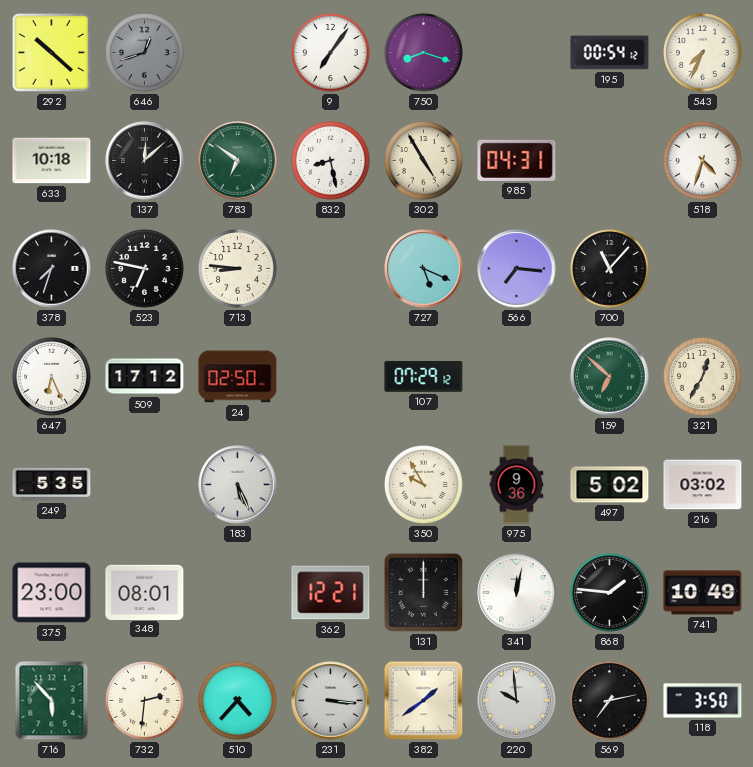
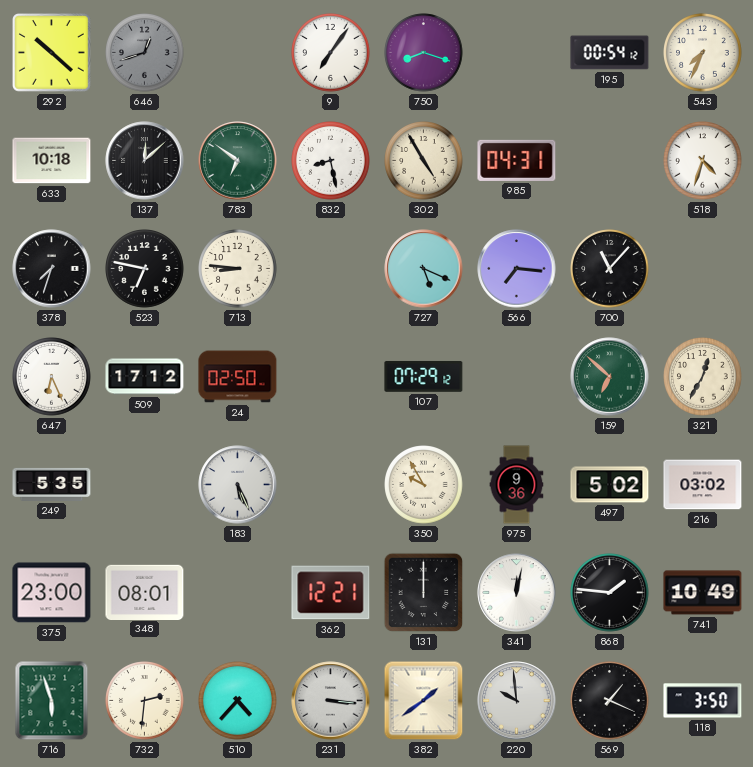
716: 5:53 -> 5:57 (52, 701)
569: 7:13 -> 1:19 (610, 701)
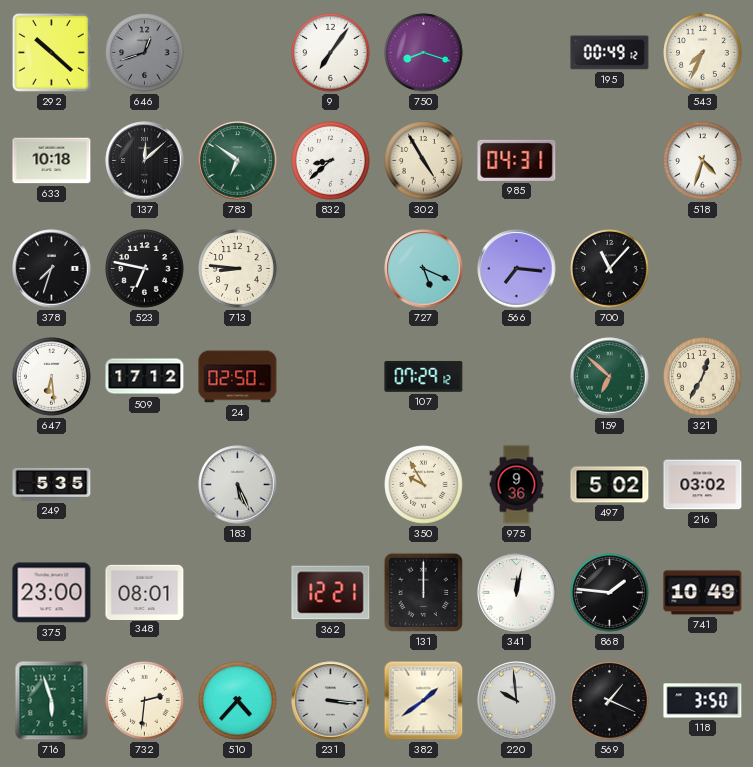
195: 00:54 -> 00:49 (610, 53)
832: 8:28 -> 8:38 (331, 161)
647: 6:26 -> 6:29 (52, 377)
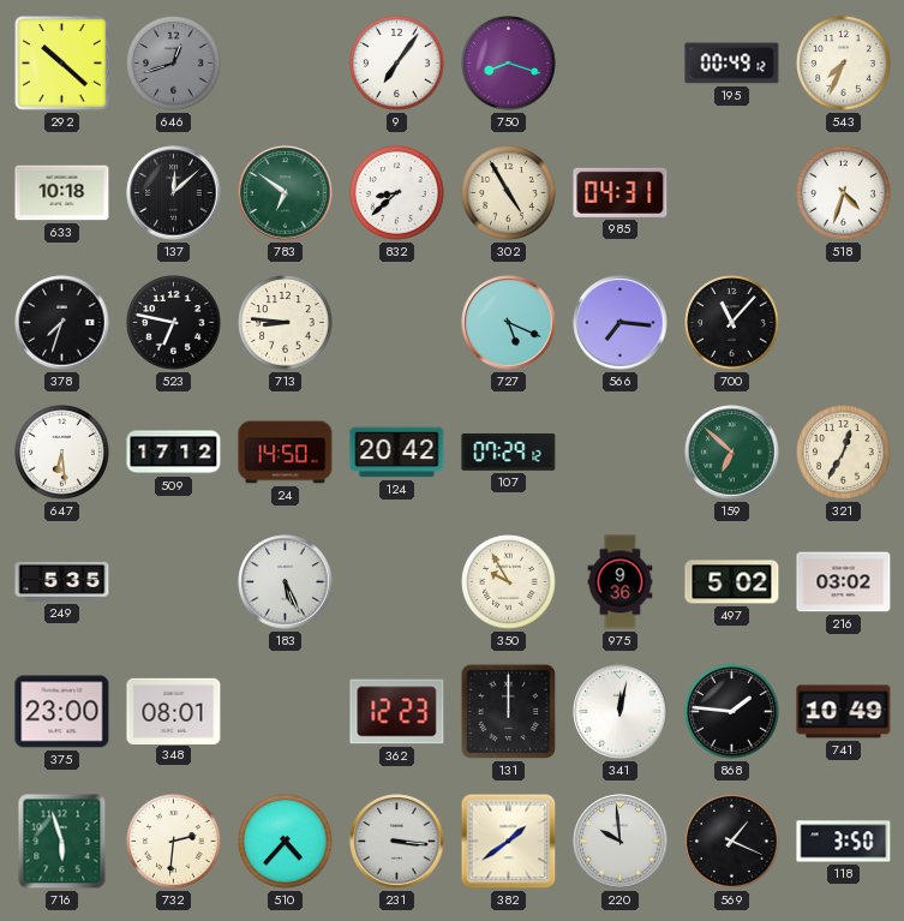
24: 02:50 -> 14:50 (286, 453)
124: none -> 20:42 (397, 453)
362: 12:21 -> 12:23 (397, 712)
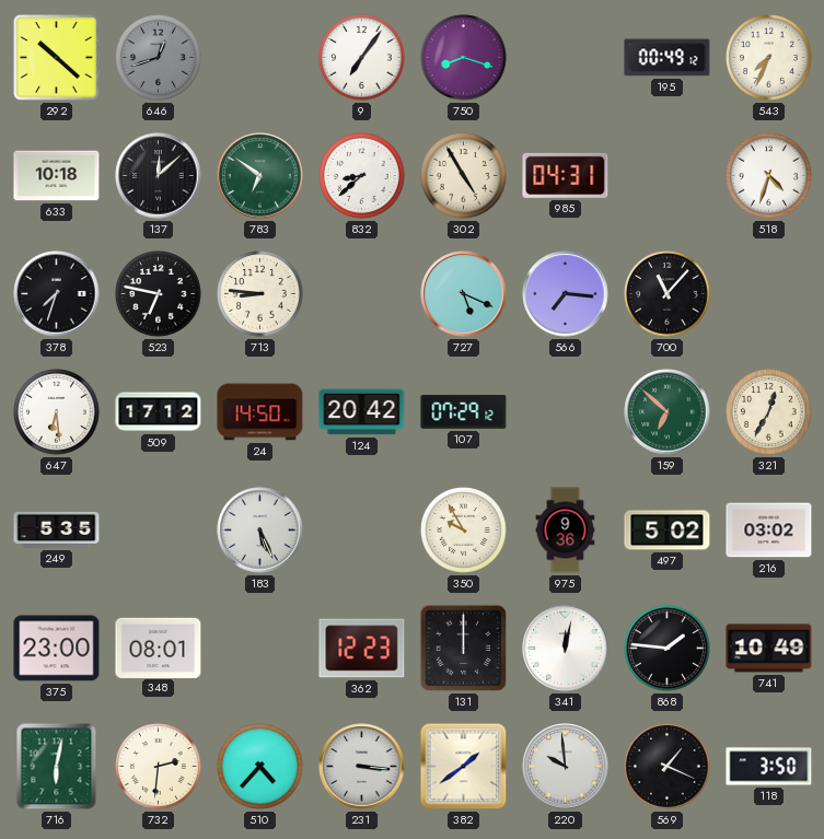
716: 5:57 -> 6:02 (57, 767)
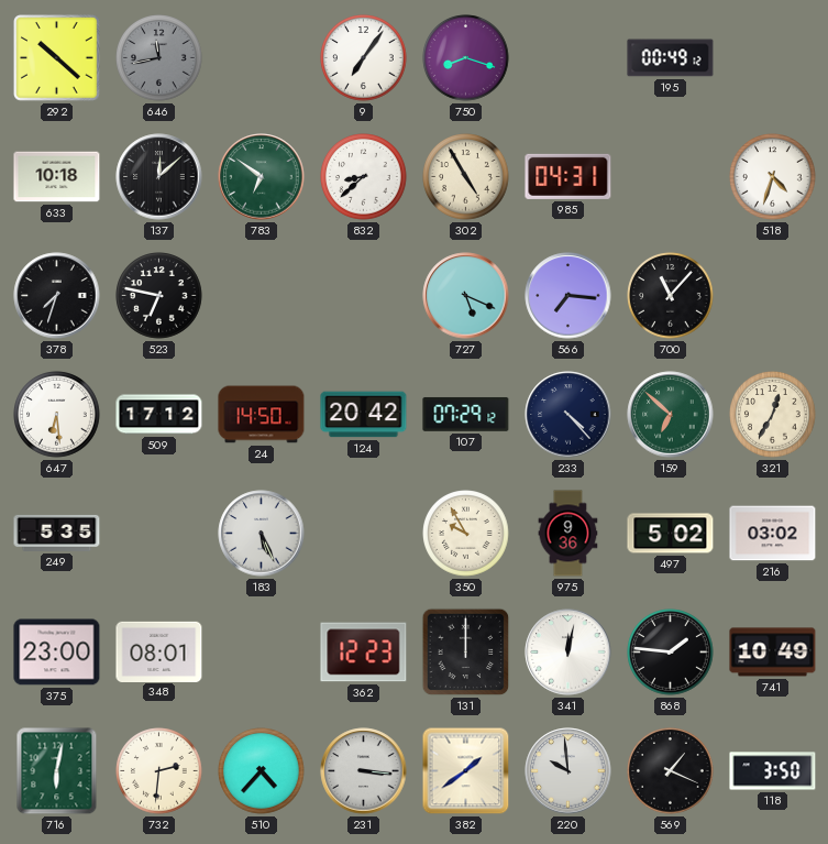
646: 12:42 -> 11:43 (159, 58)
543: 7:34 -> none (769, 58)
713: 8:46 -> none (260, 294)
233: none -> 4:23 (568, 415)
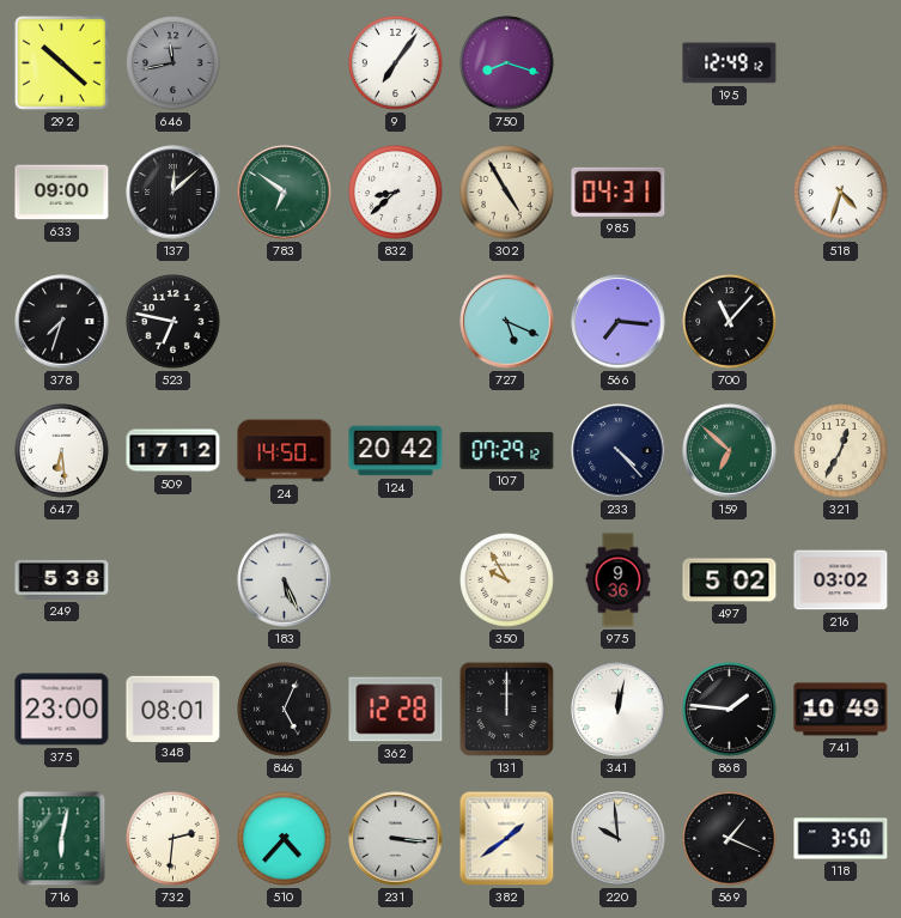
195: 00:49 -> 12:49 (730, 63)
633: 10:18 -> 09:00 (62, 193)
249: 5:35 -> 5:38 (62, 579)
846: none -> 5:04 (285, 710)
362: 12:23 -> 12:28 (396, 710)
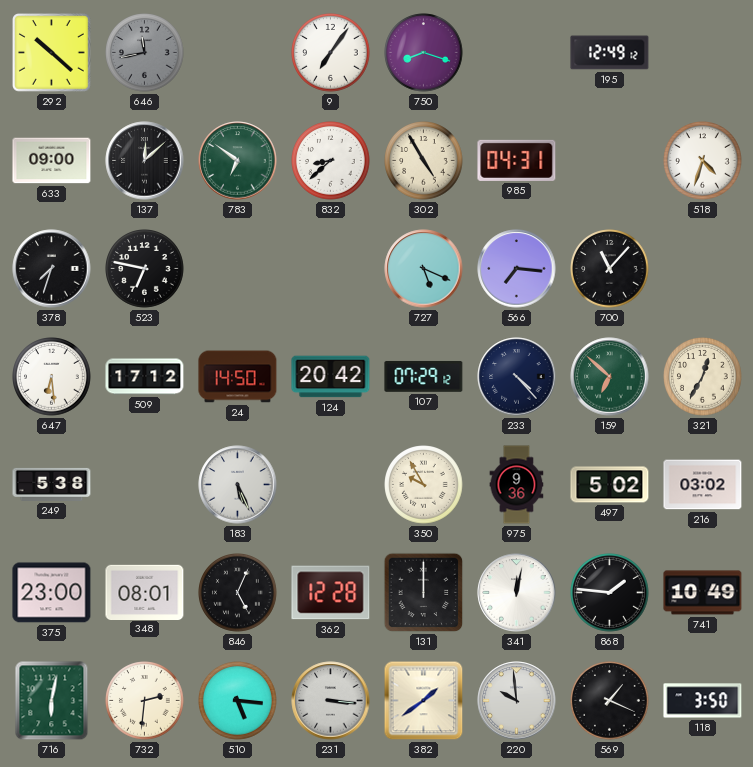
510: 4:37 -> 5:16 (238, 701)
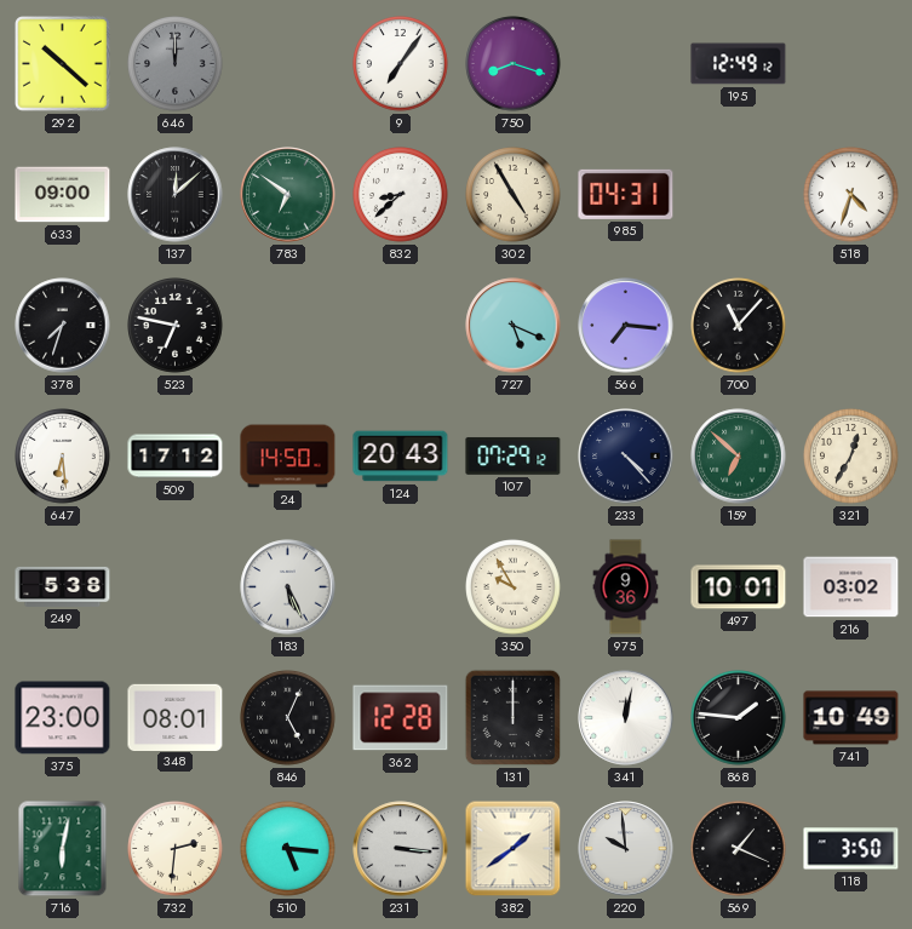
646: 11:43 -> 12:00 (176, 64)
124: 20:42 -> 20:43 (401, 457)
497: 5:02 -> 10:01 (739, 587)
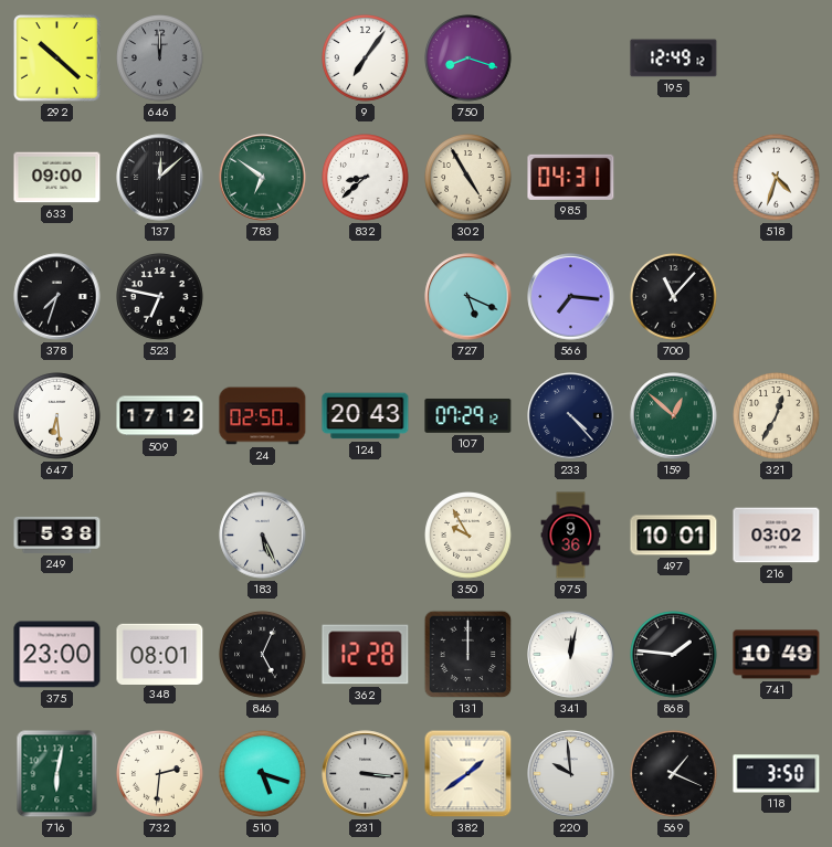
24: 14:50 -> 02:50 (263, 416)
159: 6:52 -> 12:52 (674, 416)
510: 5:16 -> 5:18 (263, 774)
